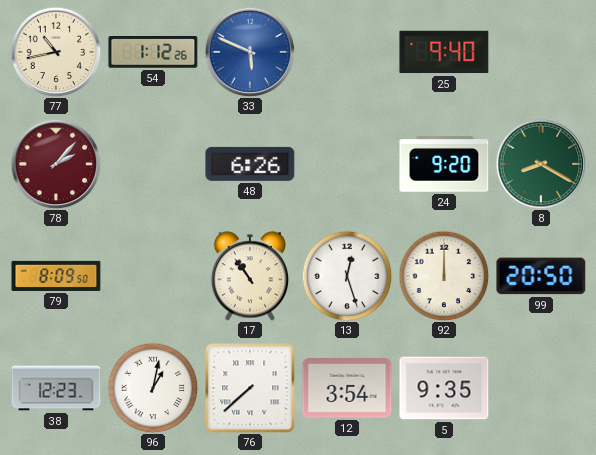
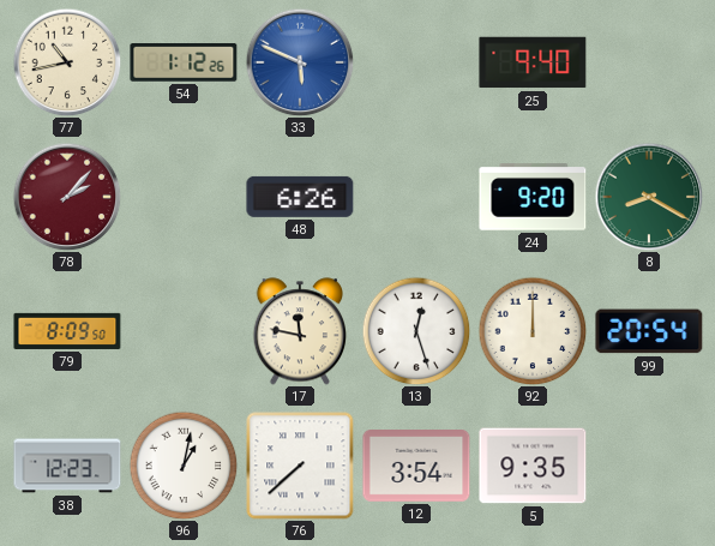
17: 10:54 -> 11:47 (299, 331)
99: 20:50 -> 20:54 (649, 331)
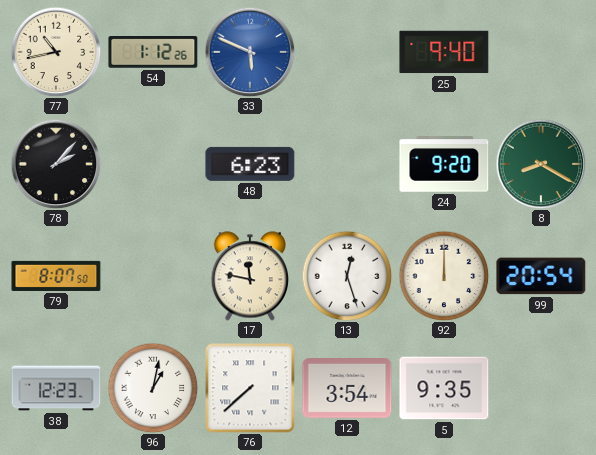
78 dial: burgundy -> black (56, 164)
48: 6:26 -> 6:23 (250, 164)
79: 8:09 -> 8:07 (56, 276)
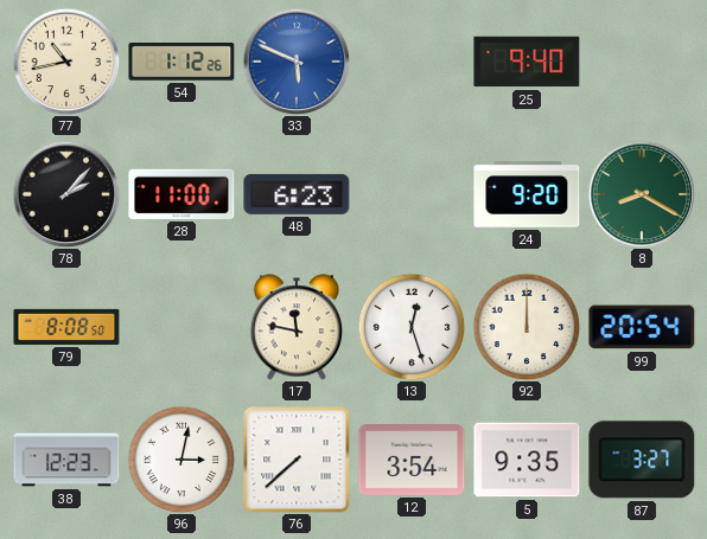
28: none -> 11:00 (181, 194)
79: 8:07 -> 8:08 (66, 327)
96: 1:02 -> 3:02 (181, 460)
87: none -> 3:27 (642, 460)
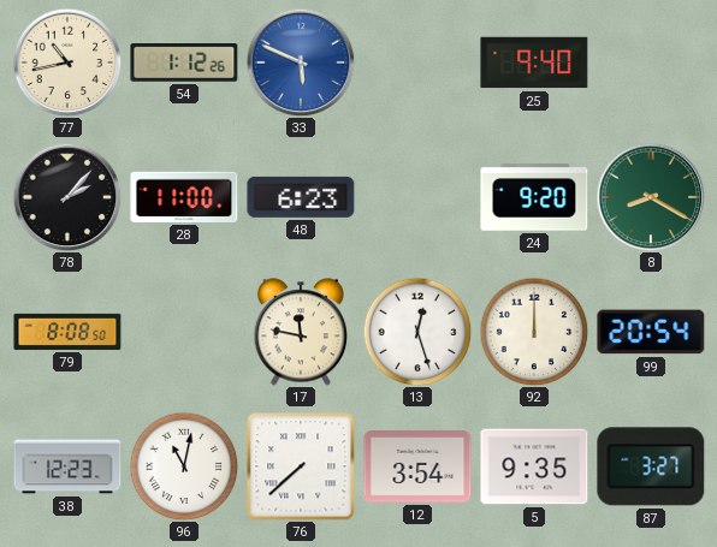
96: 3:02 -> 11:02 (184, 466)
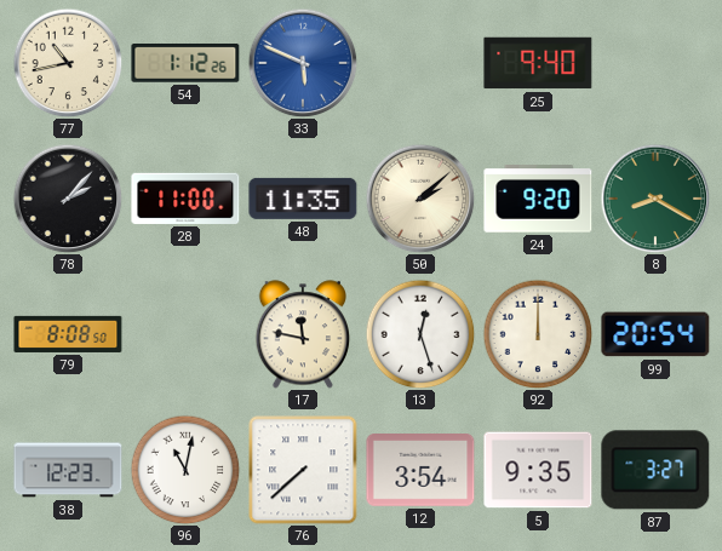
48: 6:23 -> 11:35 (303, 199)
50: none -> 2:08 (420, 199)
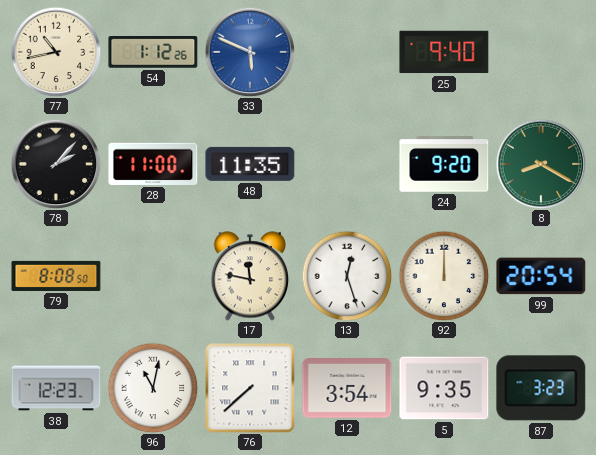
50: 2:08 -> none (420, 199)
87: 3:27 -> 3:23 (541, 388)
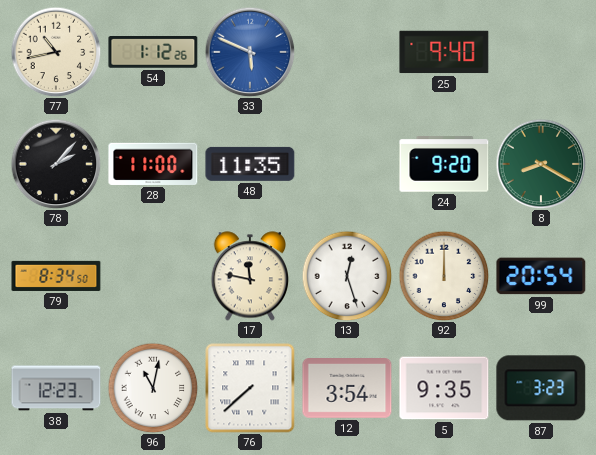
79: 8:08 -> 8:34 (56, 276)
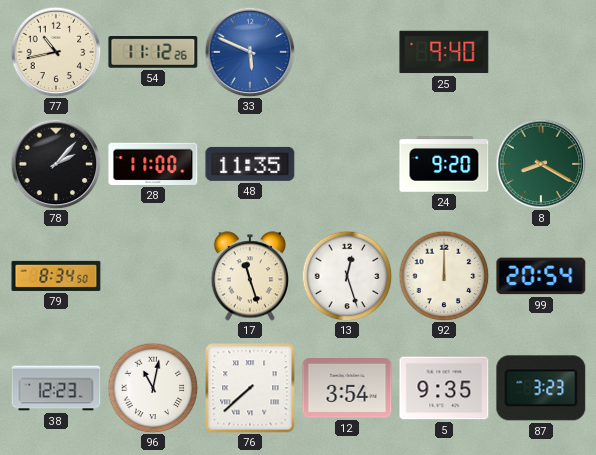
54: 1:12 -> 11:12 (153, 52)
17: 11:47 -> 11:27 (249, 276)
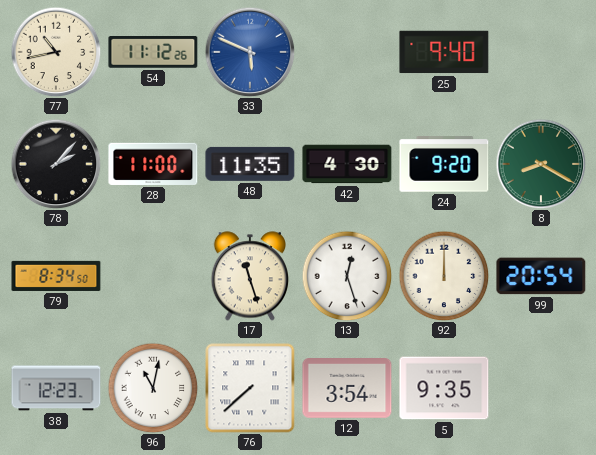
42: none -> 4:30 (347, 164)
87: 3:23 -> none (541, 388)
